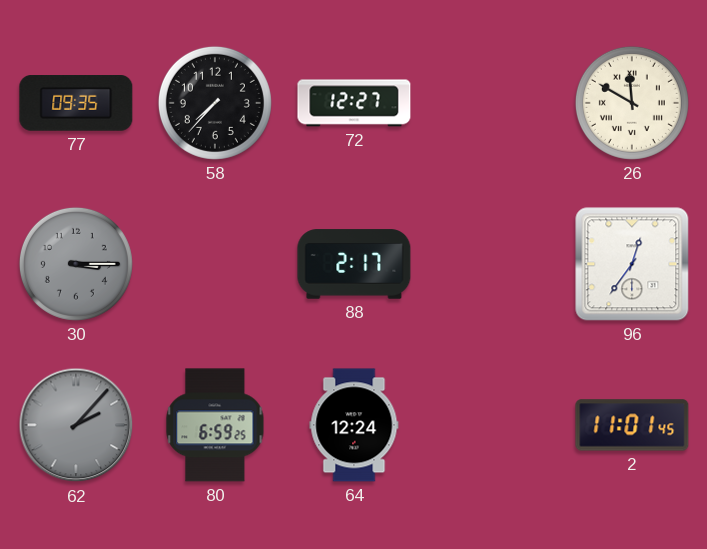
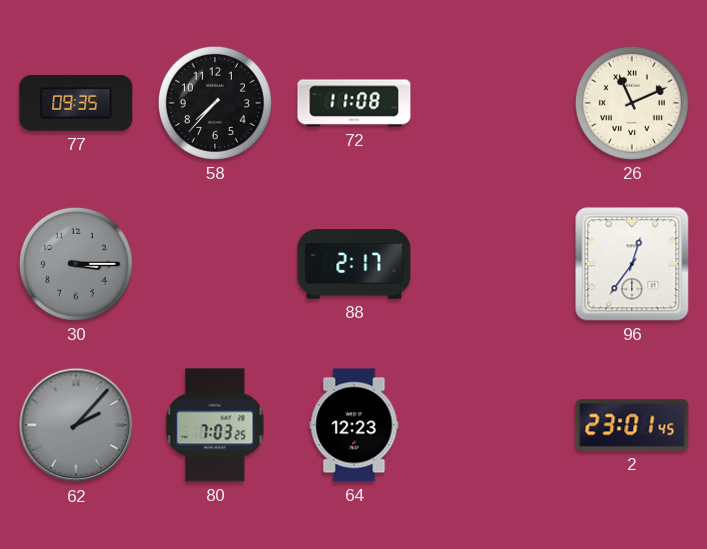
72: 12:27 -> 11:08 (354, 103)
26: 11:50 -> 11:11 (632, 103)
80: 6:59 -> 7:03 (215, 425)
64: 12:24 -> 12:23 (354, 425)
2: 11:01 -> 23:01 (632, 425)
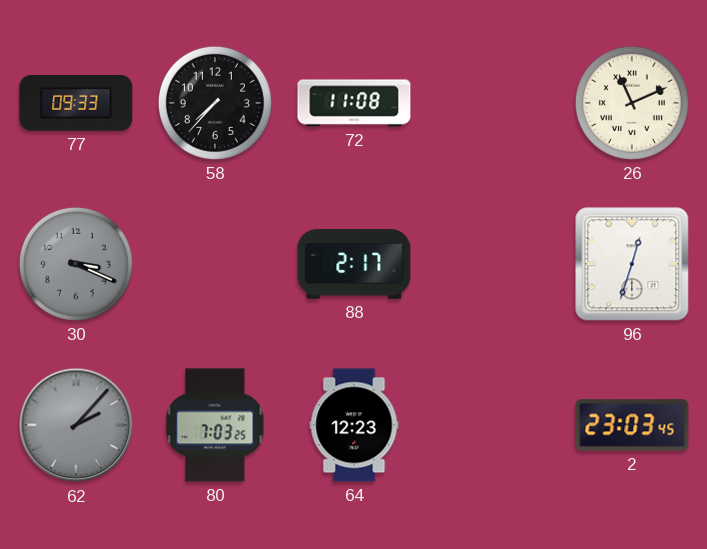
77: 09:35 -> 09:33 (76, 104)
30: 3:15 -> 3:19 (76, 264)
96: 12:36 -> 12:33 (632, 264)
2: 23:01 -> 23:03 (632, 425)
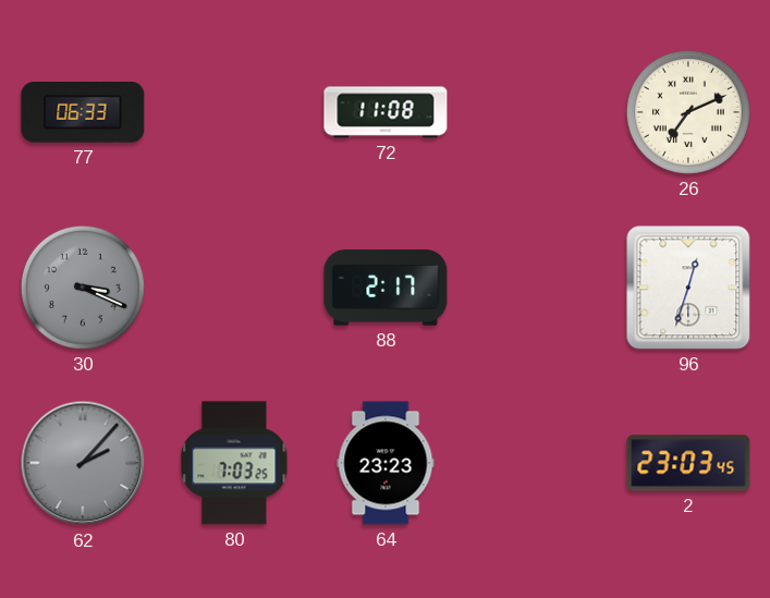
77: 09:33 -> 06:33 (83, 113)
58: 7:37 -> none (215, 103)
26: 11:11 -> 7:11 (688, 112)
64: 12:23 -> 23:23 (386, 463)
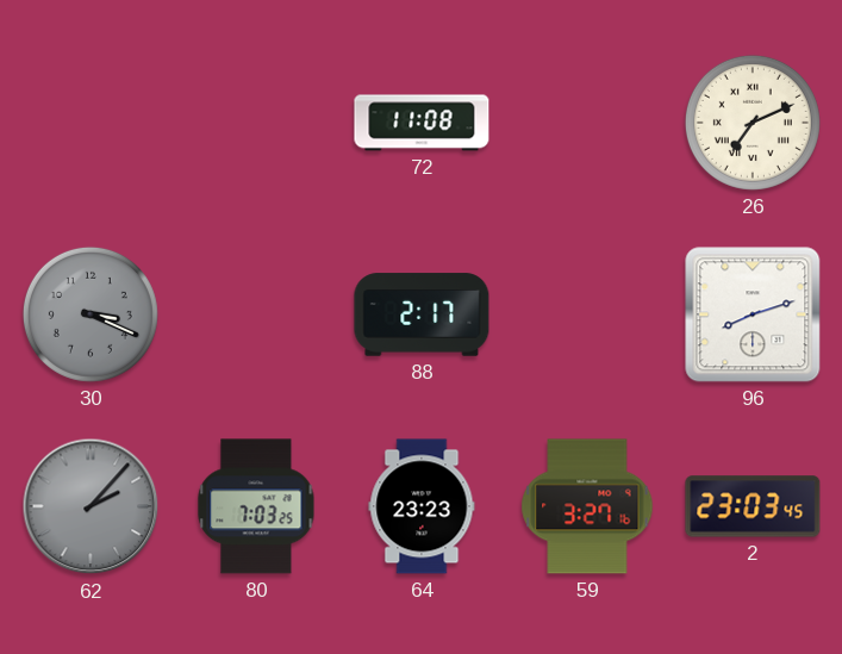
77: 06:33 -> none (83, 113)
96: 12:33 -> 8:12 (753, 314)
59: none -> 3:27 (587, 506)
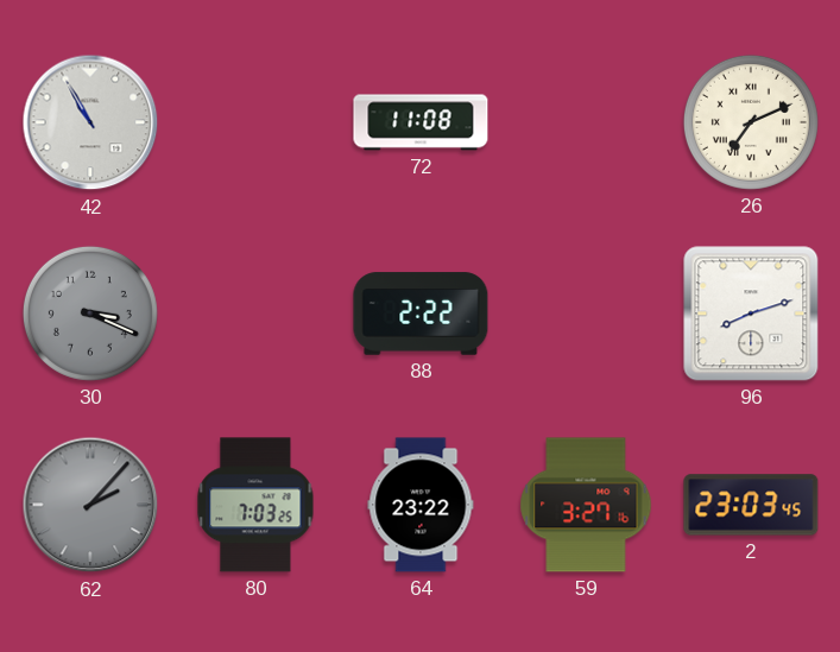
42: none -> 10:55 (90, 122)
88: 2:17 -> 2:22 (421, 314)
64: 23:23 -> 23:22 (421, 505)
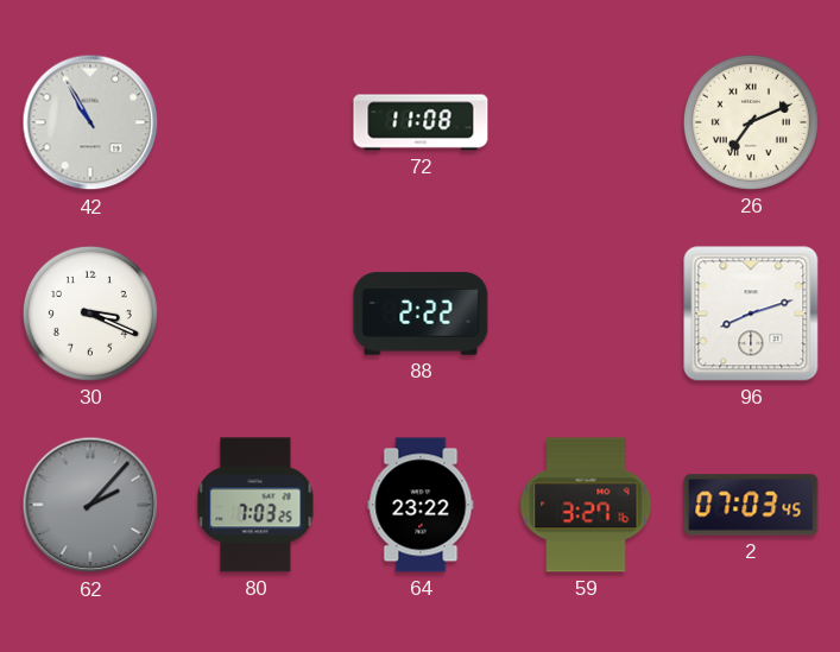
30 dial: grey -> white (90, 314)
2: 23:03 -> 07:03 (751, 505)
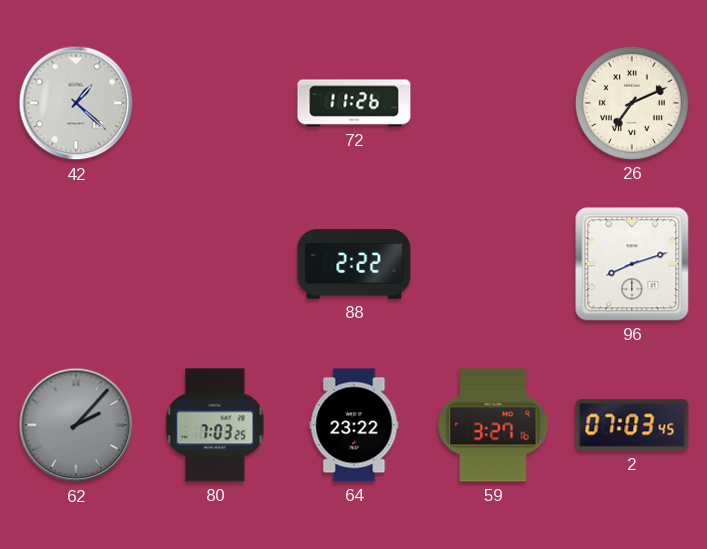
42: 10:55 -> 1:22 (76, 103)
72: 11:08 -> 11:26 (354, 103)
30: 3:19 -> none (90, 314)
